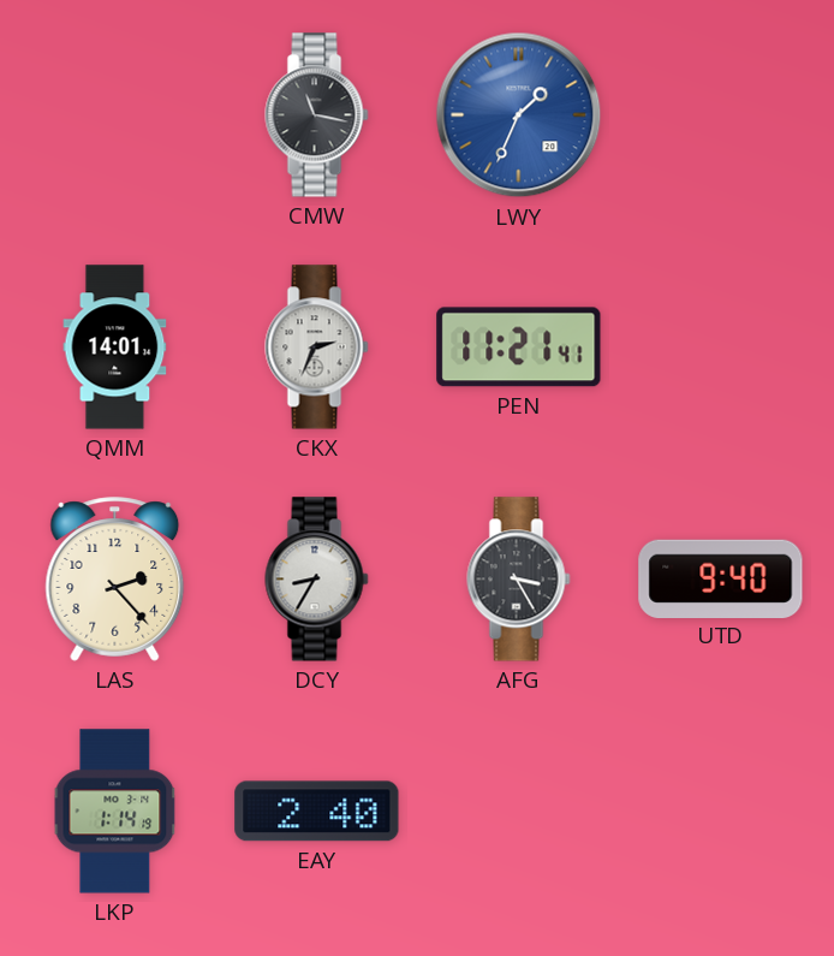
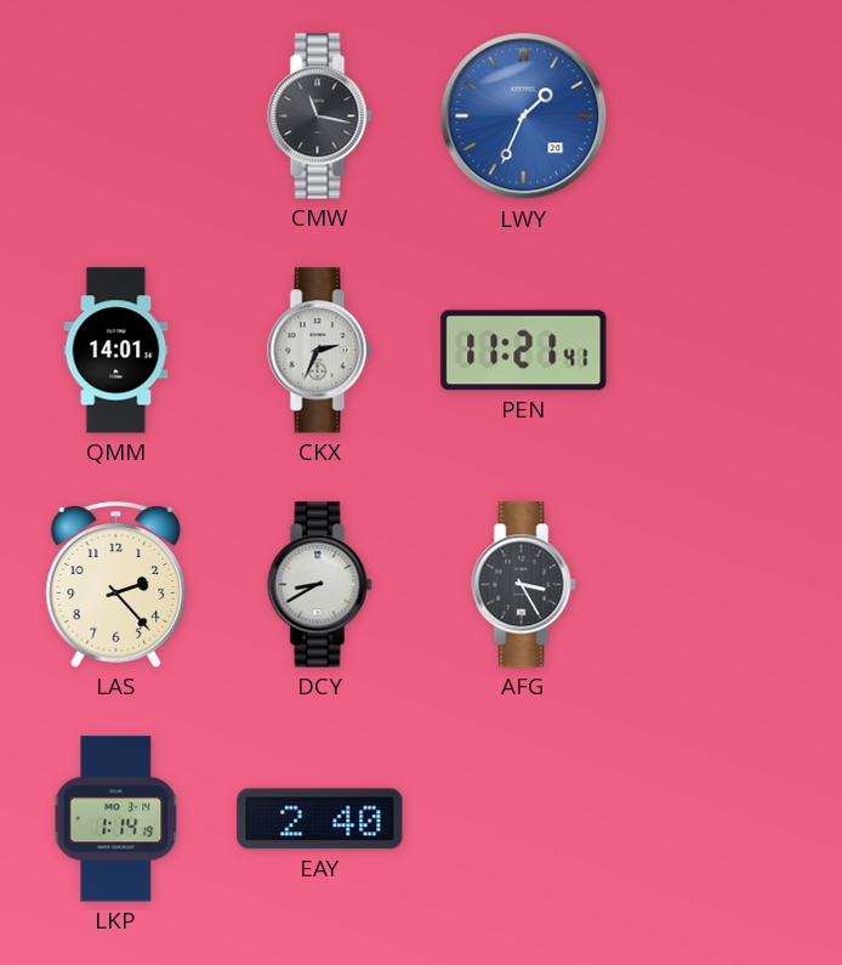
DCY: 8:35 -> 8:40 (320, 585)
UTD: 9:40 -> none (721, 578)
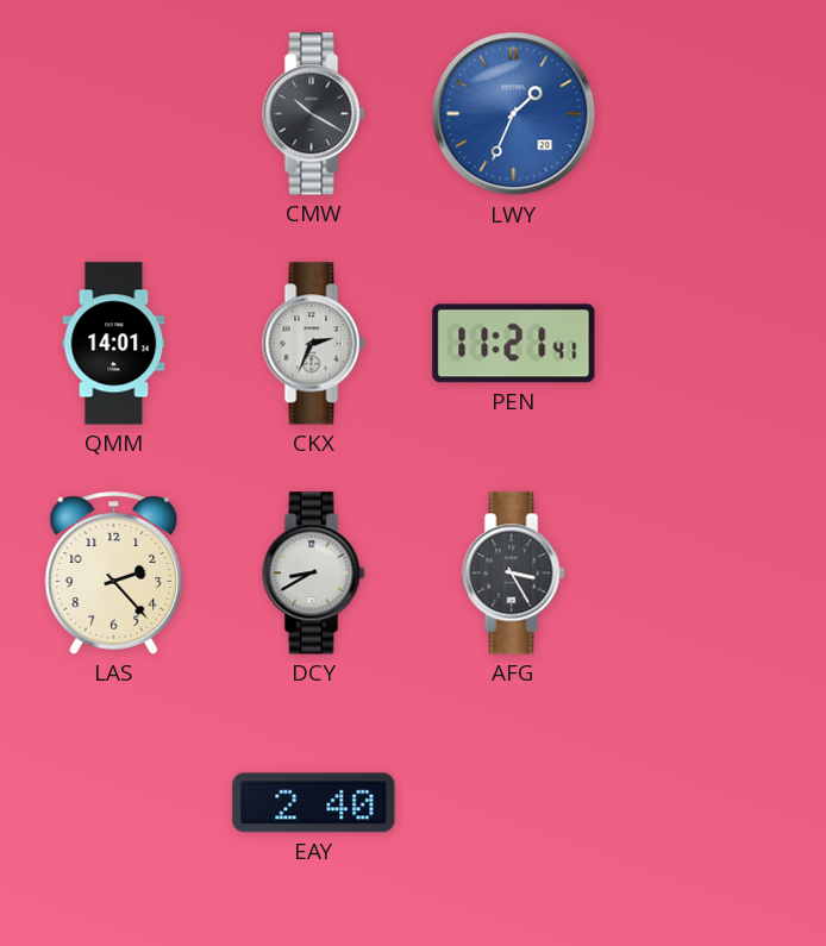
CMW: 11:17 -> 10:20 (314, 114)
LKP: 1:14 -> none (116, 819)
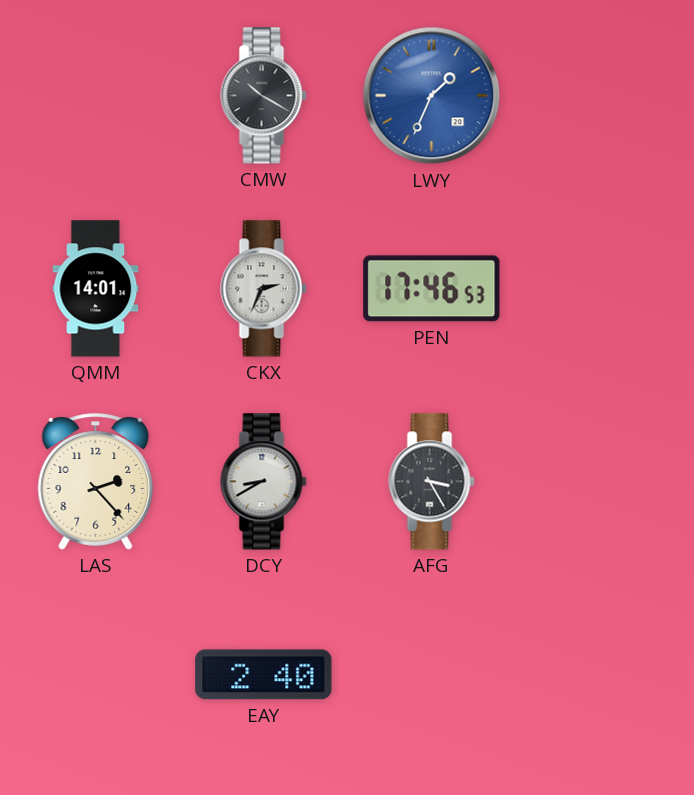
PEN: 11:21 -> 17:46 (432, 289)
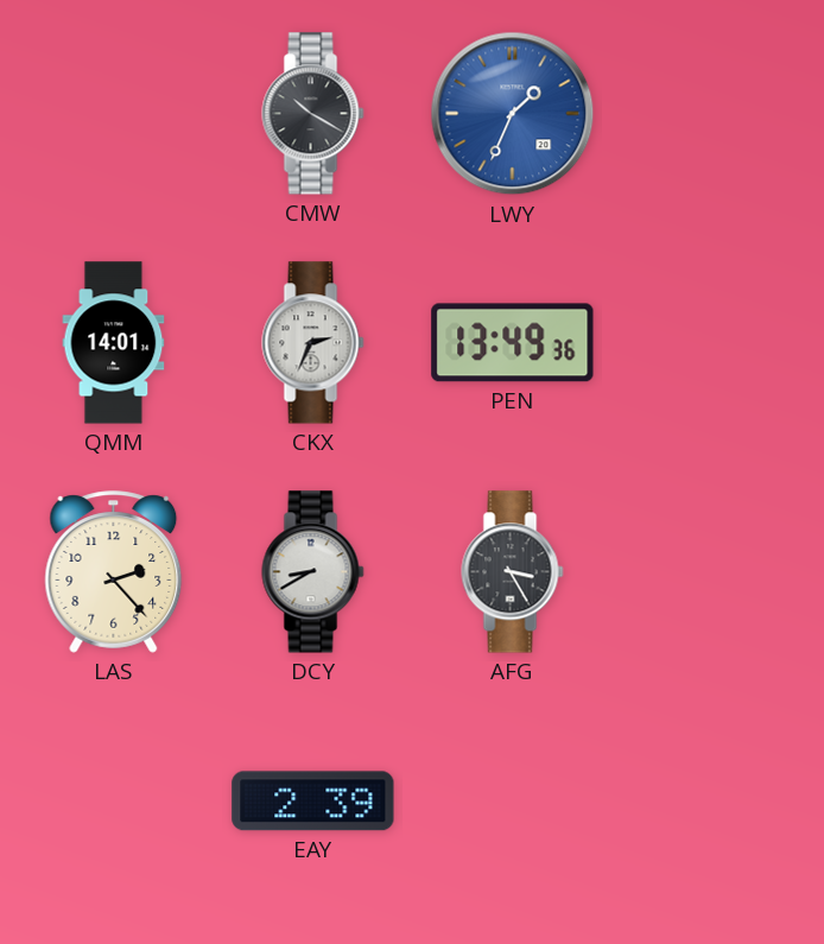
PEN: 17:46 -> 13:49 (513, 343)
EAY: 2:40 -> 2:39 (313, 802)
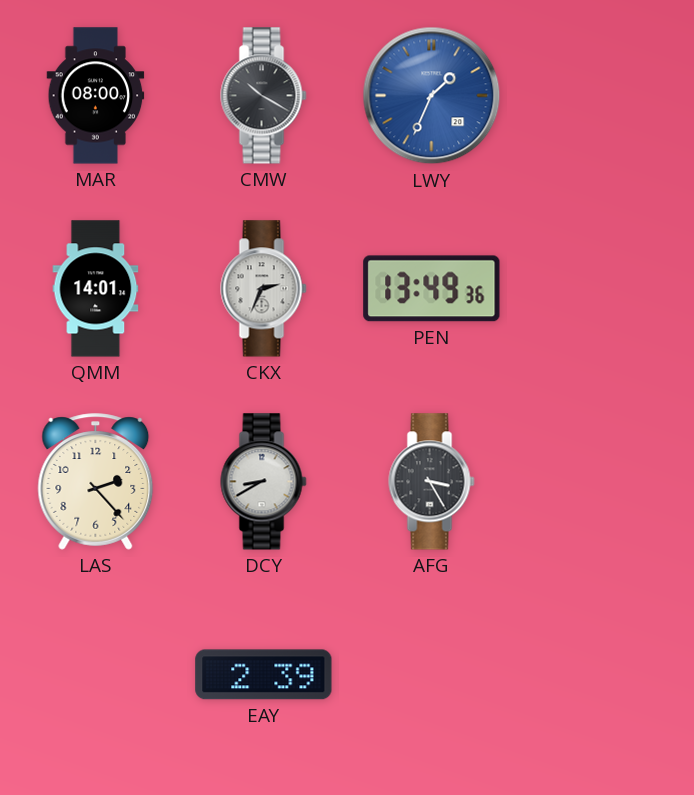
MAR: none -> 08:00 (96, 96)
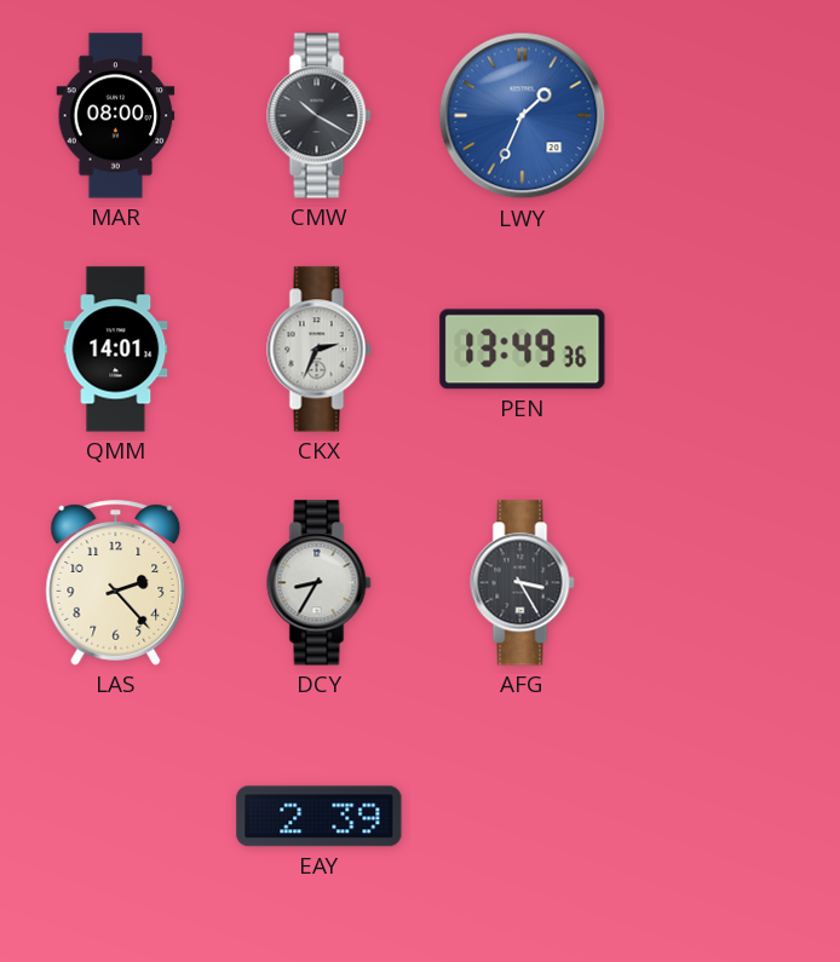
DCY: 8:40 -> 8:35 (320, 583)
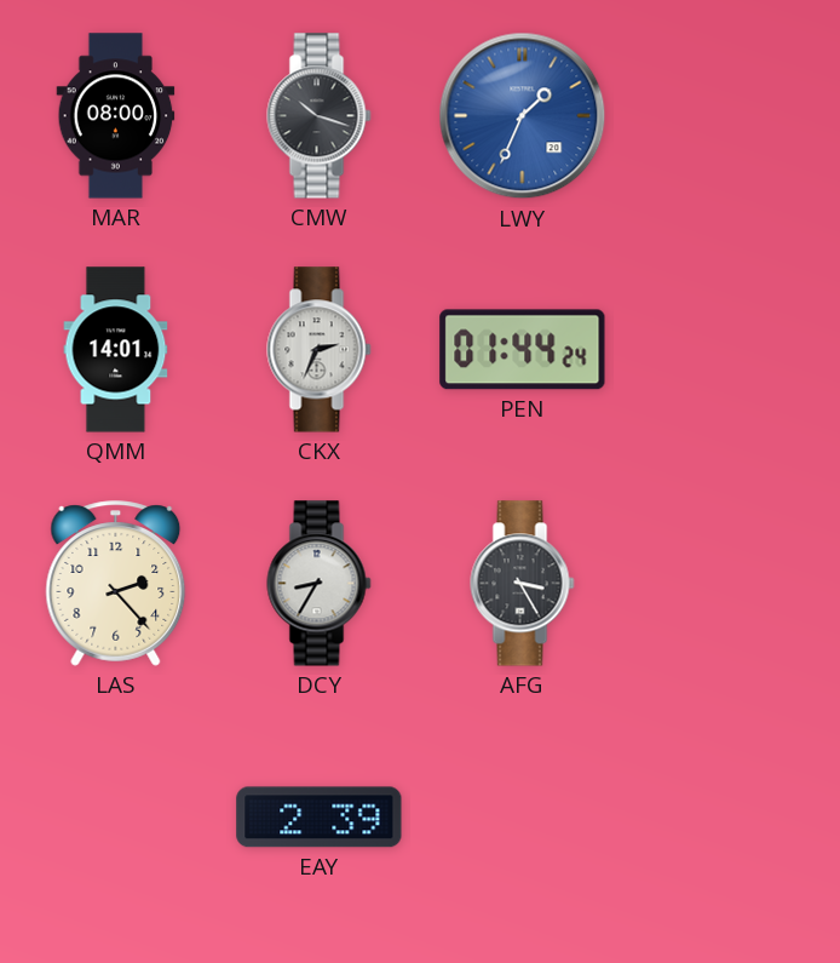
CMW: 10:20 -> 10:18 (320, 116)
PEN: 13:49 -> 01:44 (523, 350)
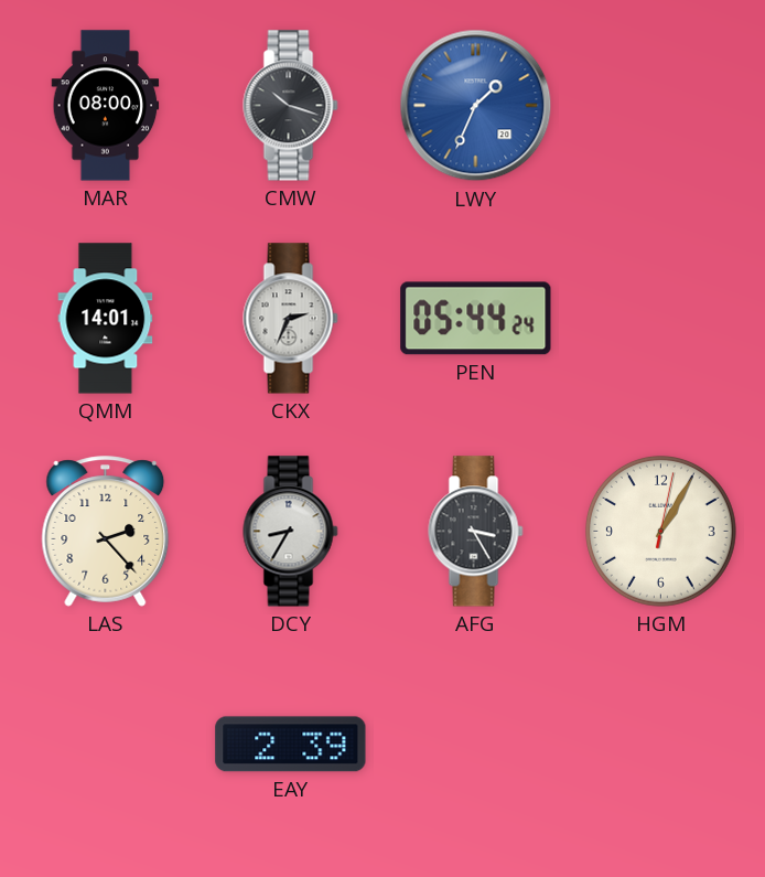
PEN: 01:44 -> 05:44 (476, 319)
HGM: none -> 1:05 (660, 531)
